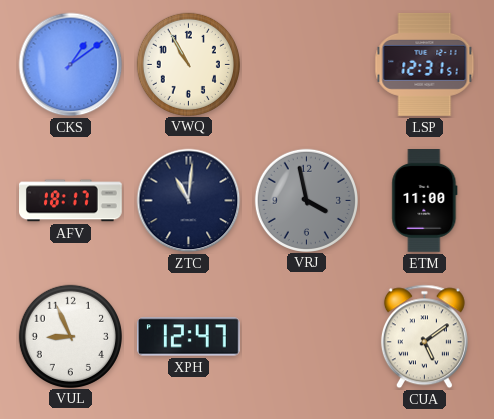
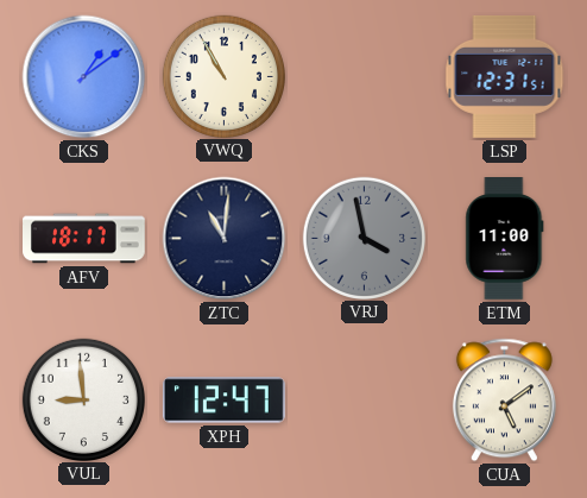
VUL: 8:56 -> 8:59 (83, 399)
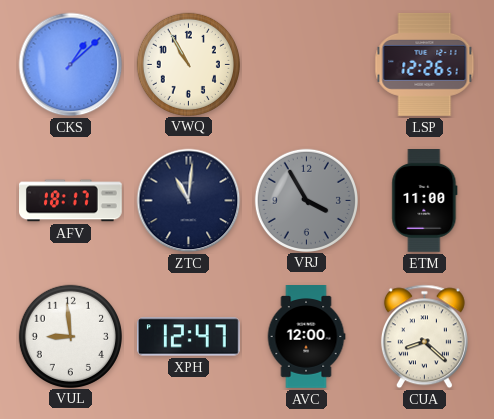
CKS: 1:09 -> 1:08 (71, 65)
LSP: 12:31 -> 12:26 (425, 65)
VRJ: 3:58 -> 3:55 (306, 200)
AVC: none -> 12:00 (306, 337)
CUA: 5:09 -> 8:22 (424, 337)
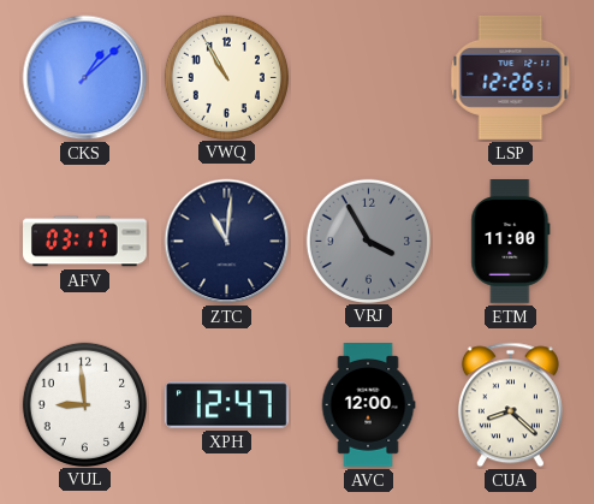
AFV: 18:17 -> 03:17 (85, 242)
